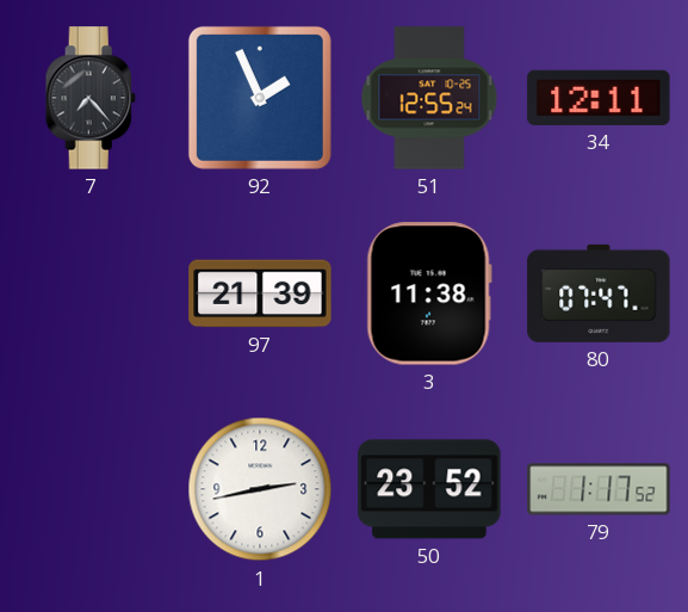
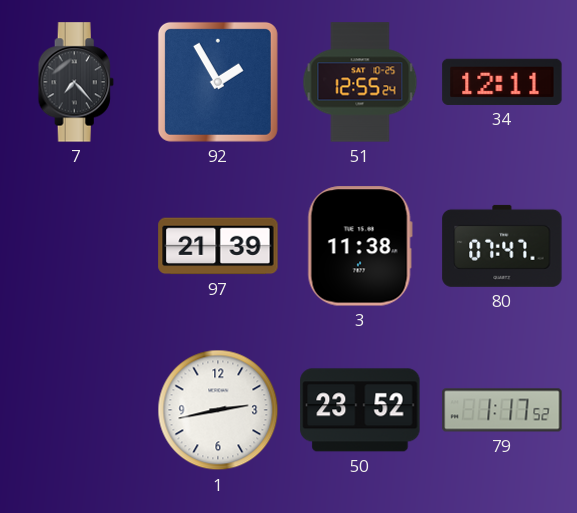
92: 1:56 -> 1:55 (218, 82)
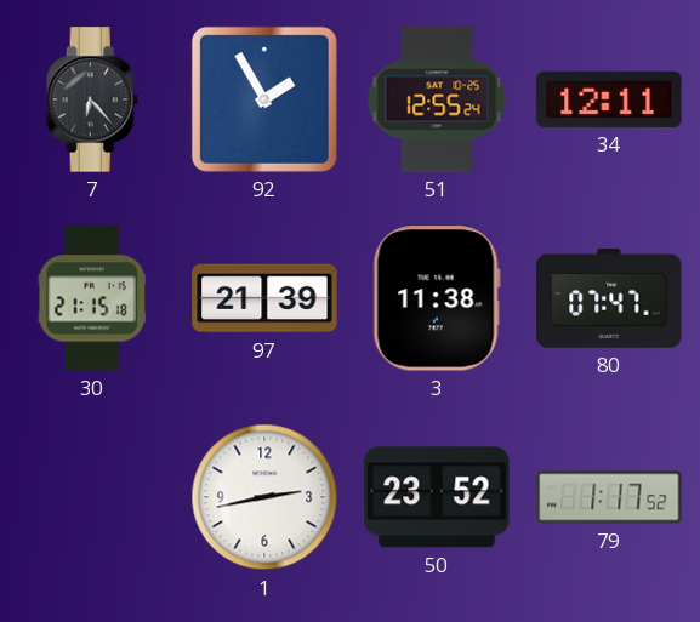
7: 7:23 -> 6:23 (92, 99)
30: none -> 21:15 (92, 298)
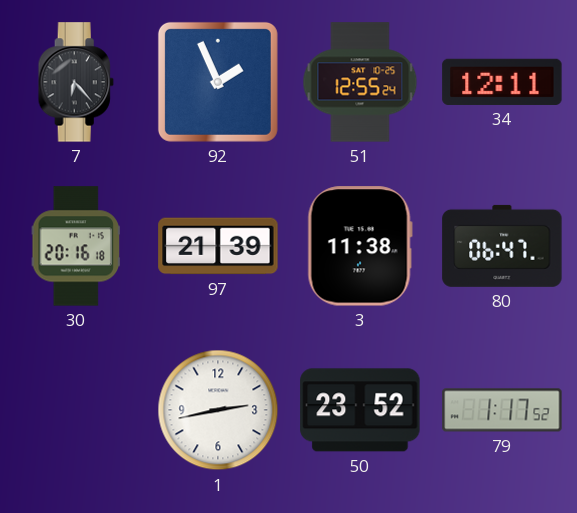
92: 1:55 -> 1:56 (218, 82)
30: 21:15 -> 20:16 (76, 246)
80: 07:47 -> 06:47 (502, 246)
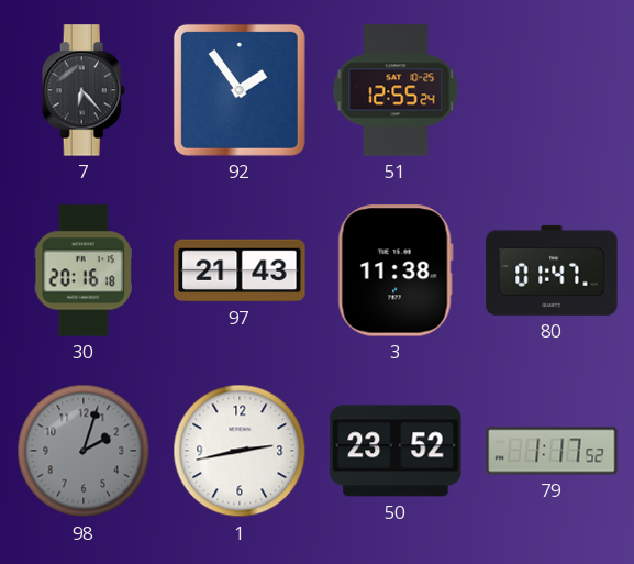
92: 1:56 -> 1:54 (240, 90)
34: 12:11 -> none (502, 82)
97: 21:39 -> 21:43 (240, 270)
80: 06:47 -> 01:47 (552, 270)
98: none -> 2:03 (84, 451)
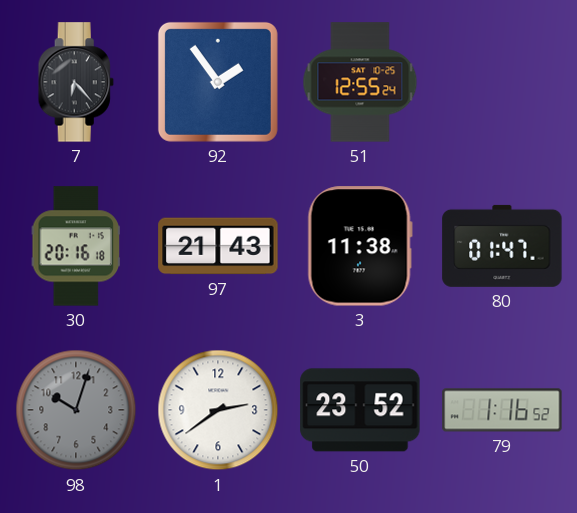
98: 2:03 -> 10:03 (76, 410)
1: 2:43 -> 2:39 (218, 410)
79: 1:17 -> 1:16 (502, 410)
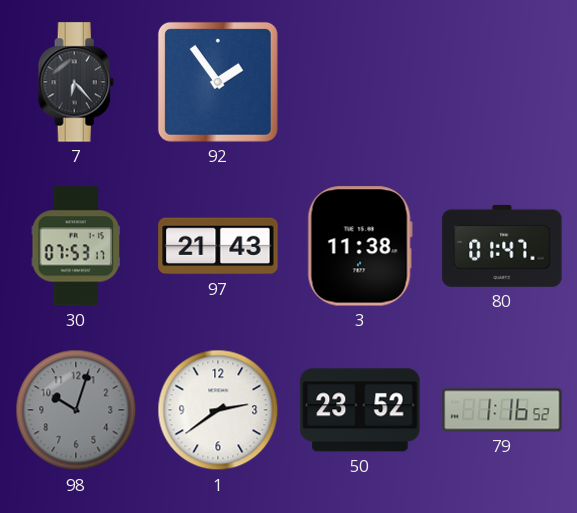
51: 12:55 -> none (360, 82)
30: 20:16 -> 07:53 (76, 246)
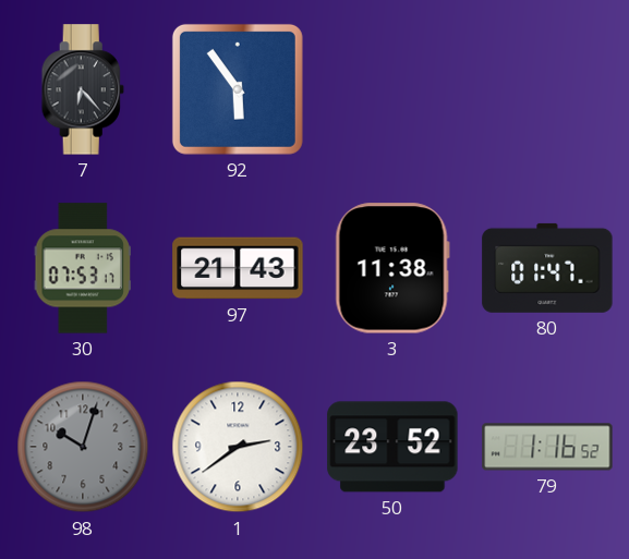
92: 1:54 -> 5:54 (238, 89)
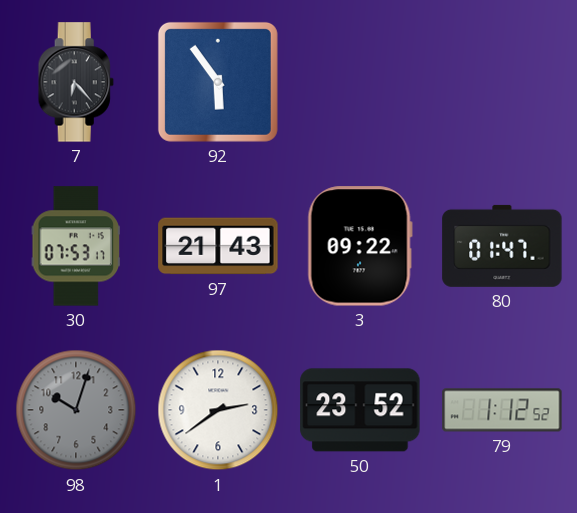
3: 11:38 -> 09:22 (360, 246)
79: 1:16 -> 1:12 (502, 410)
